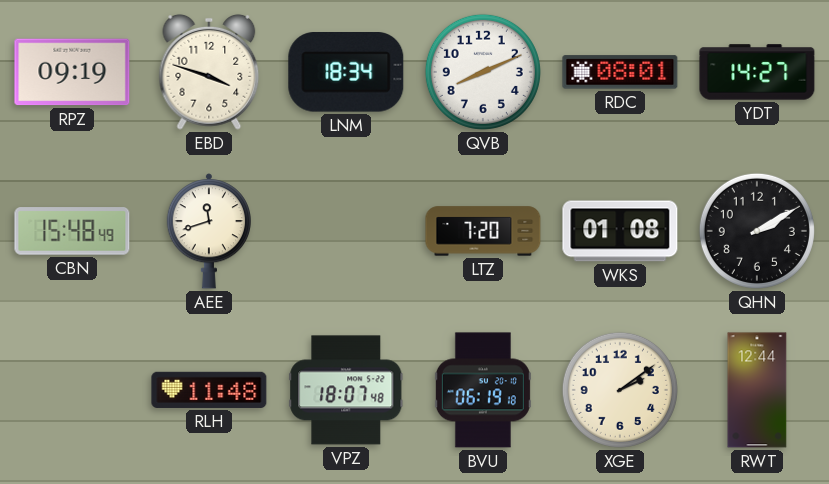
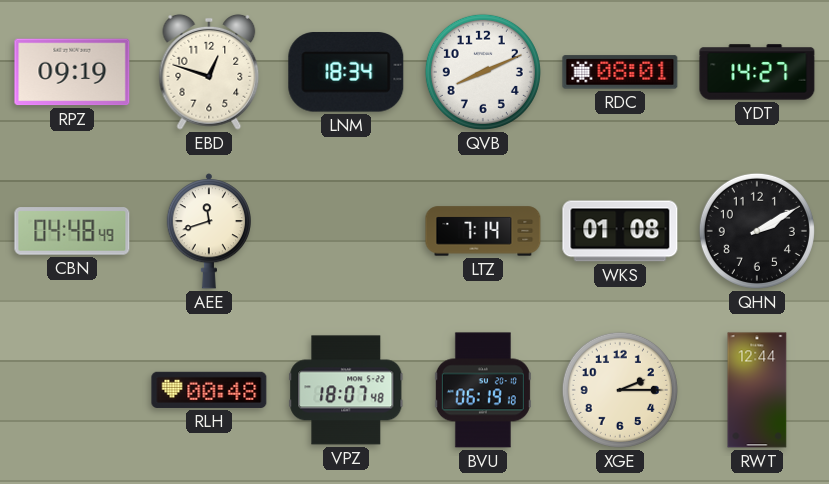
EBD: 3:48 -> 12:48 (209, 72)
CBN: 15:48 -> 04:48 (72, 231)
LTZ: 7:20 -> 7:14 (483, 231)
RLH: 11:48 -> 00:48 (209, 390)
XGE: 2:09 -> 2:15 (620, 390)
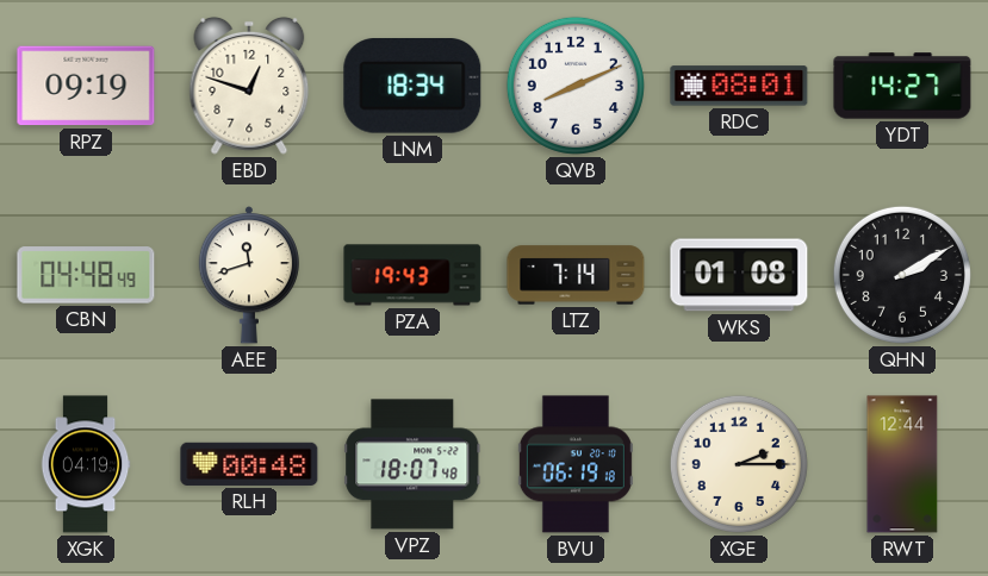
PZA: none -> 19:43 (412, 275)
XGK: none -> 04:19 (86, 464)
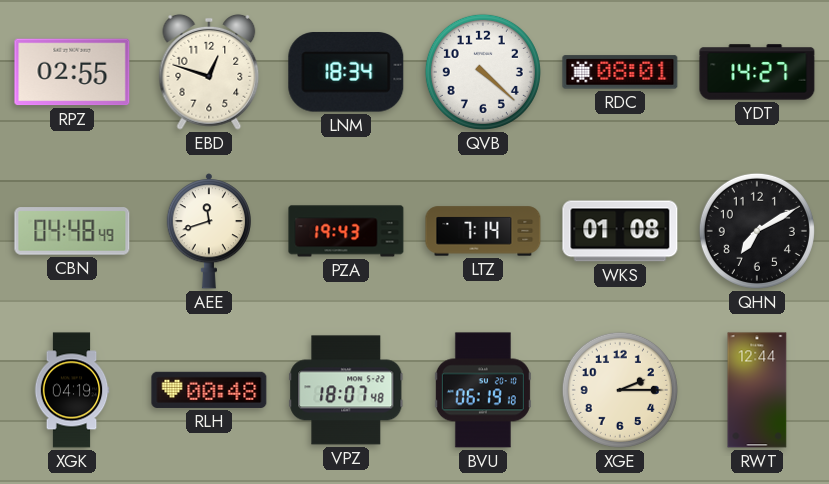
RPZ: 09:19 -> 02:55 (72, 72)
QVB: 8:11 -> 4:22 (483, 72)
QHN: 2:10 -> 7:10 (757, 231)
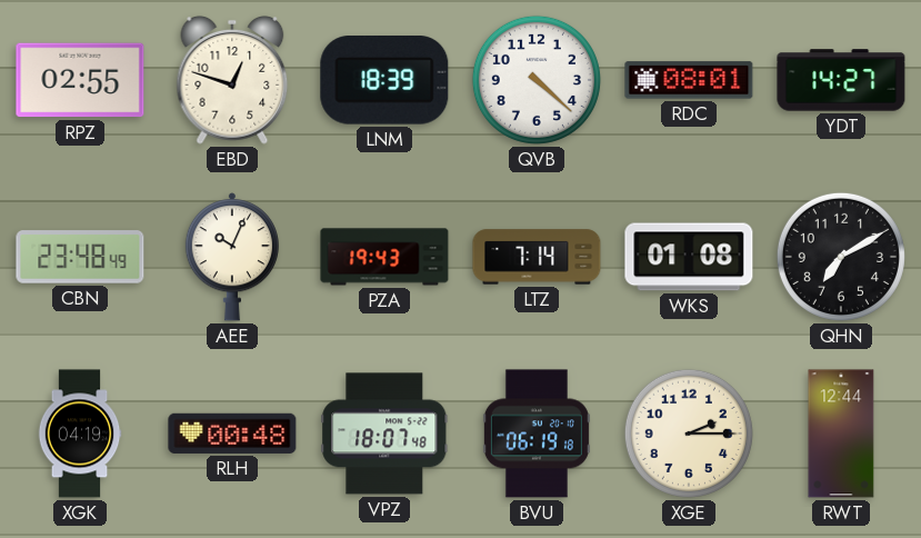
LNM: 18:34 -> 18:39 (384, 81)
CBN: 04:48 -> 23:48 (80, 257)
AEE: 11:42 -> 10:04 (231, 257)
